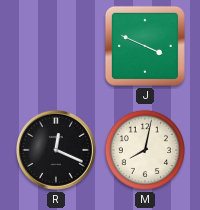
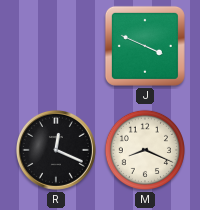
M: 8:02 -> 8:19 (145, 150)
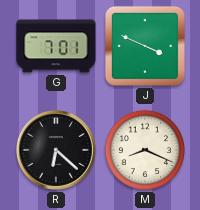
G: none -> 7:01 (56, 46)
R: 12:19 -> 6:22 (56, 150)
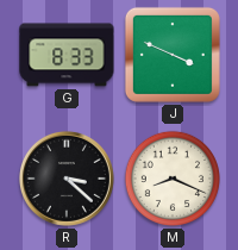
G: 7:01 -> 8:33 (67, 55)
R: 6:22 -> 3:22 (67, 179)
